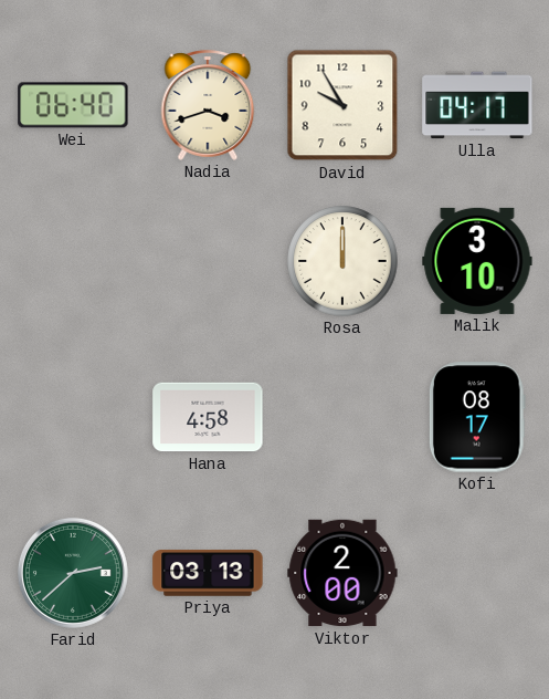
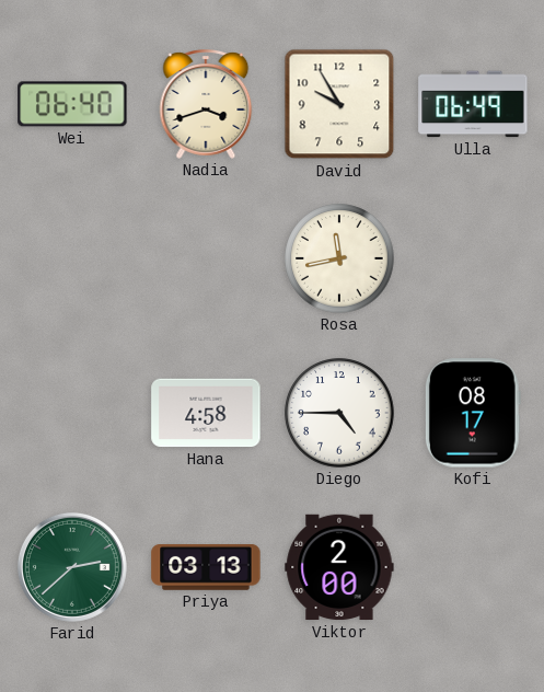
Ulla: 04:17 -> 06:49 (473, 104)
Rosa: 12:00 -> 11:43 (339, 258)
Malik: 3:10 -> none (477, 261)
Diego: none -> 4:45 (339, 413)
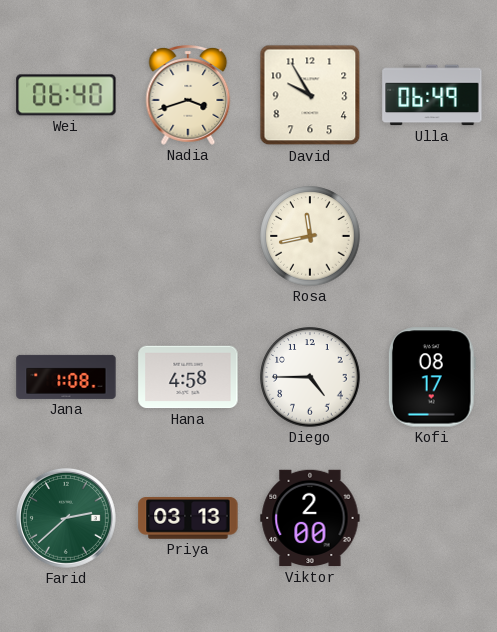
Jana: none -> 1:08 (66, 377)
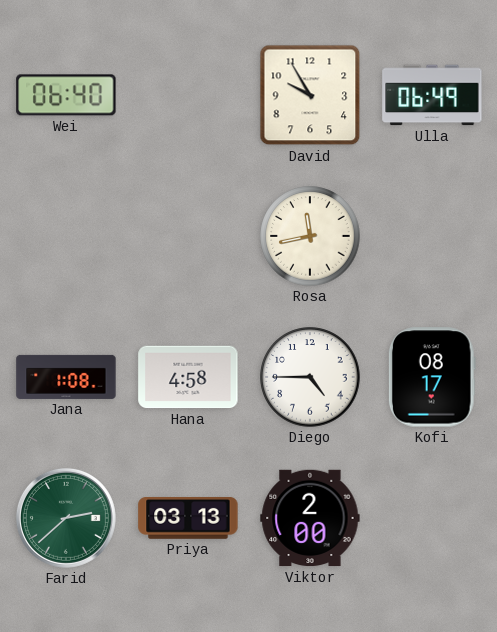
Nadia: 3:42 -> none (188, 95)
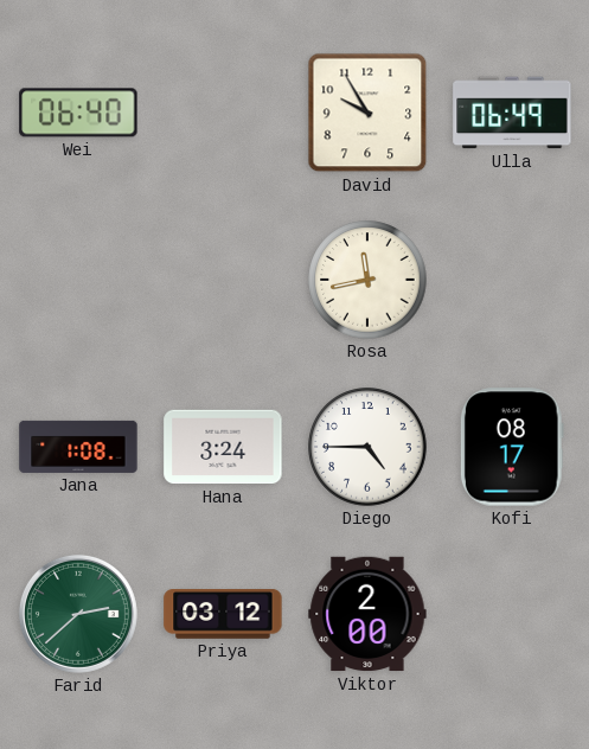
Hana: 4:58 -> 3:24 (223, 447)
Priya: 03:13 -> 03:12 (223, 615)
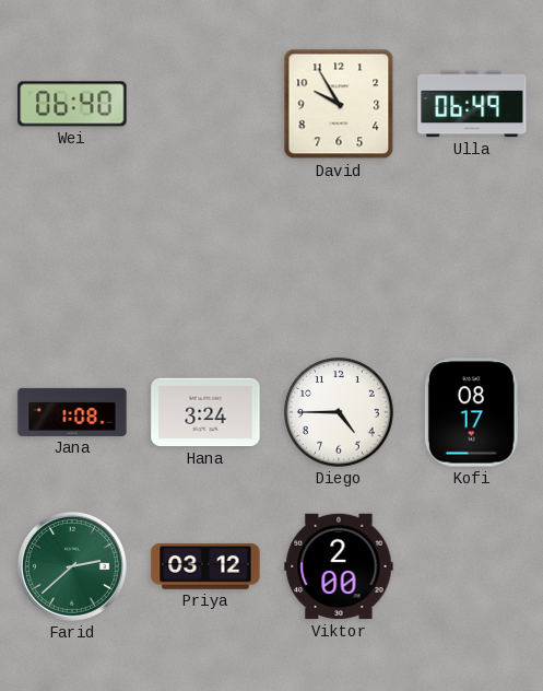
Rosa: 11:43 -> none (367, 280)
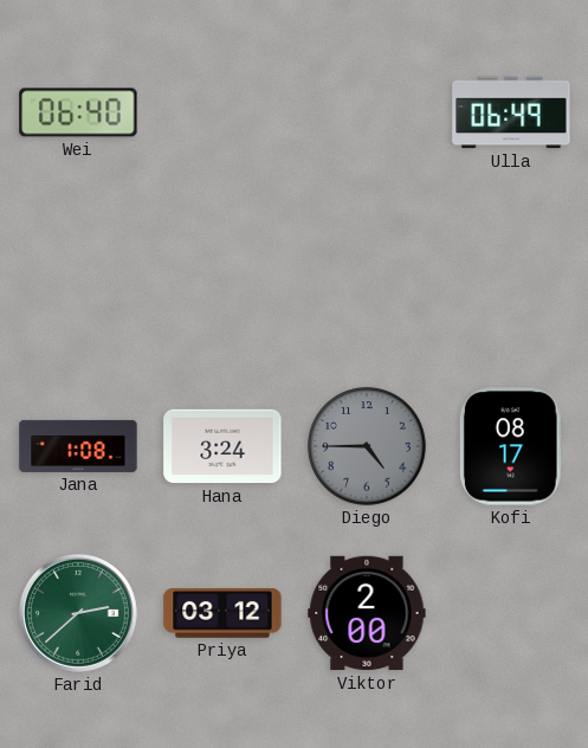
David: 9:55 -> none (339, 104)
Diego dial: white -> grey (367, 446)
